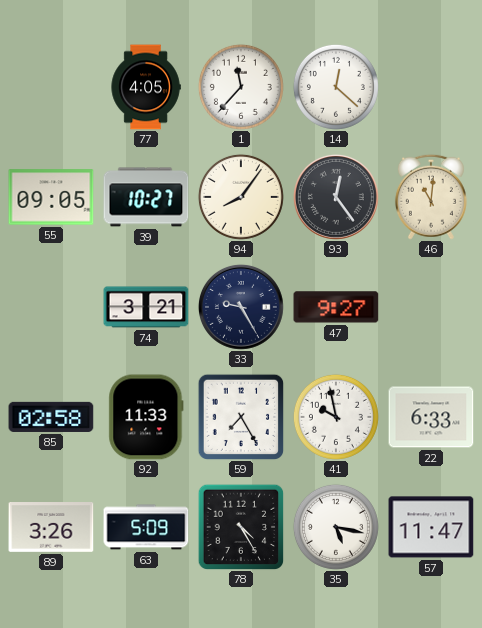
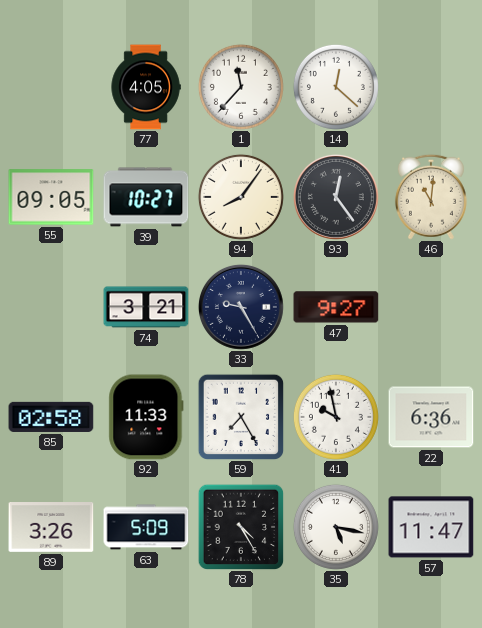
22: 6:33 -> 6:36 (431, 417)
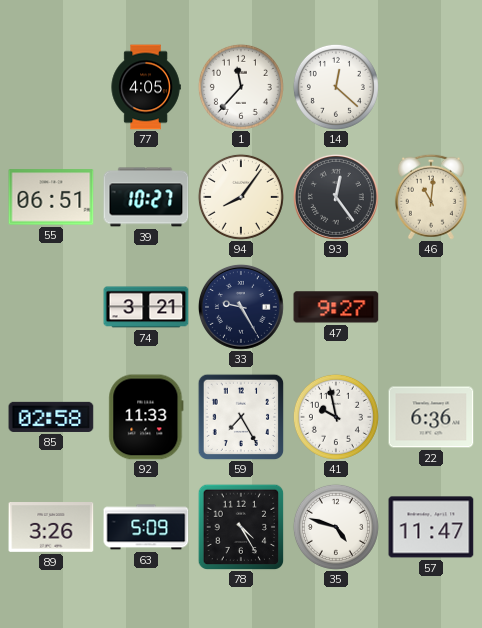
55: 09:05 -> 06:51 (51, 197)
35: 5:17 -> 4:48 (336, 527)
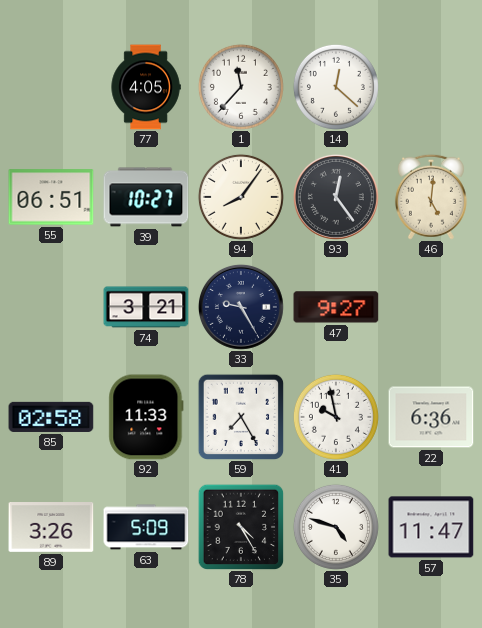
46: 11:01 -> 5:01 (431, 197)
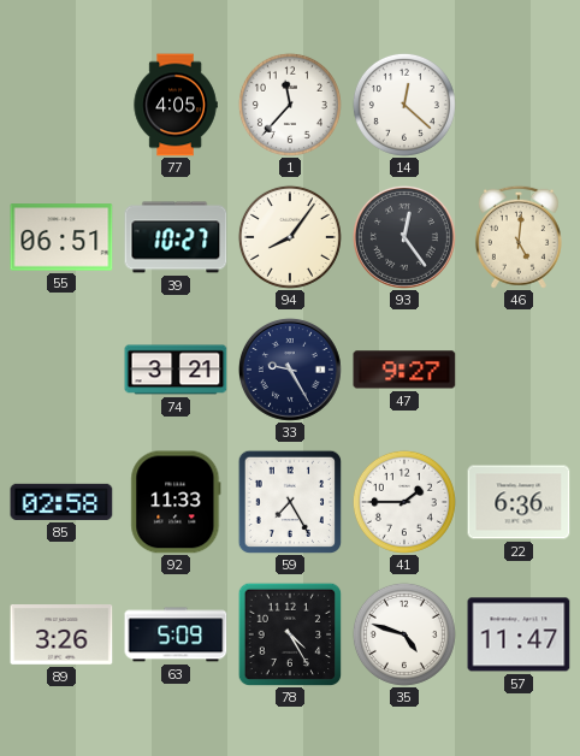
41: 9:58 -> 1:45 (404, 502)
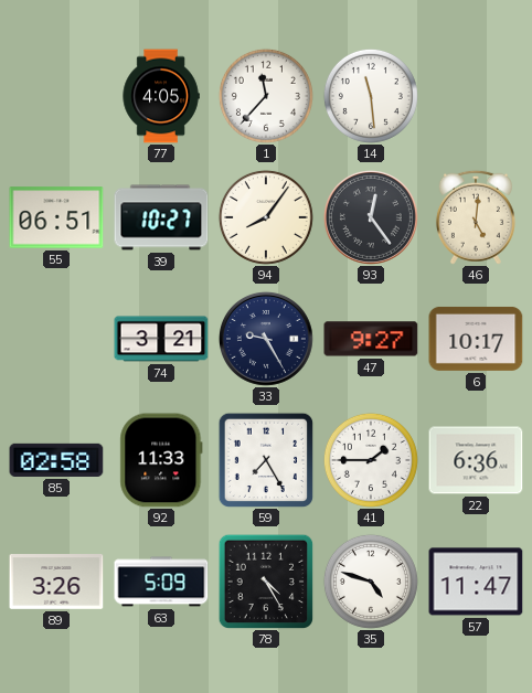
14: 12:22 -> 11:29 (371, 96)
6: none -> 10:17 (476, 339)
